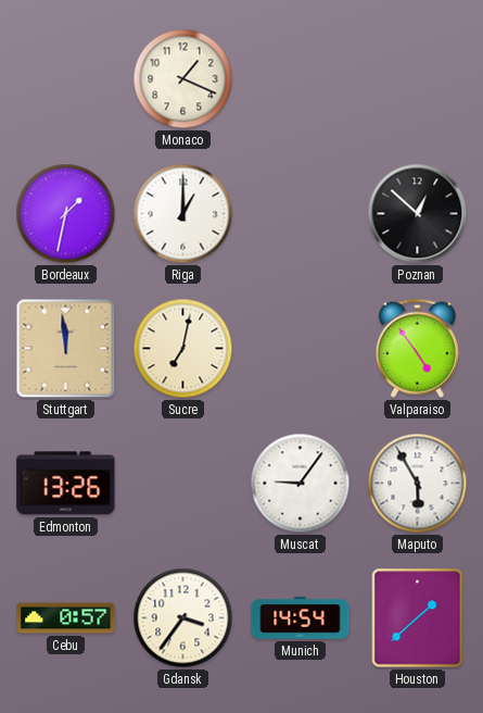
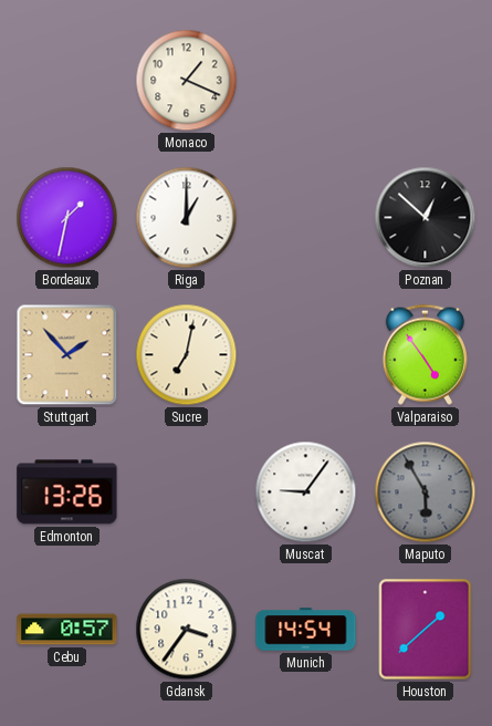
Stuttgart: 11:59 -> 1:53 (67, 355)
Maputo dial: white -> grey (426, 492)
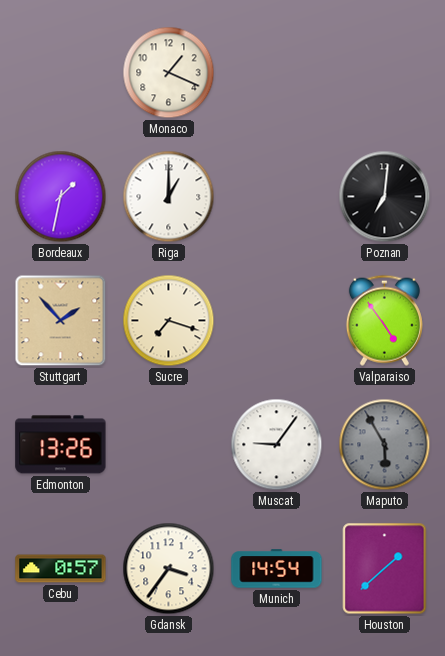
Poznan: 12:52 -> 7:01 (385, 197)
Sucre: 7:02 -> 7:18 (169, 321)
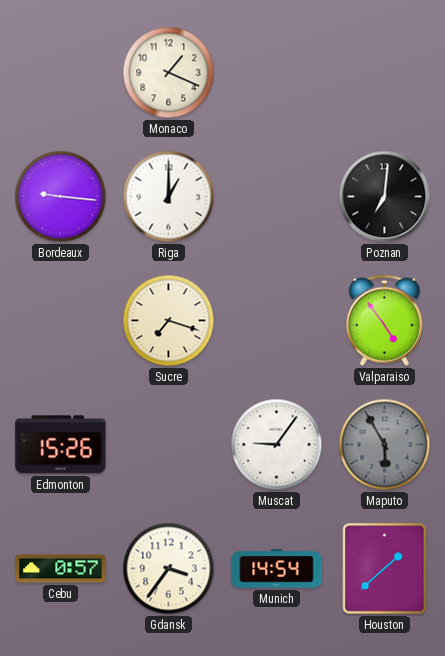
Bordeaux: 1:32 -> 9:16 (61, 197)
Stuttgart: 1:53 -> none (61, 321)
Edmonton: 13:26 -> 15:26 (61, 445)
